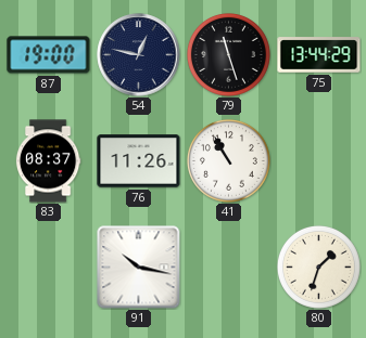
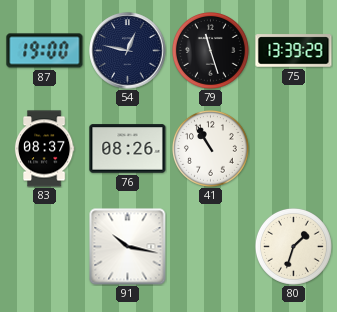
75: 13:44 -> 13:39 (294, 51)
76: 11:26 -> 08:26 (128, 149)
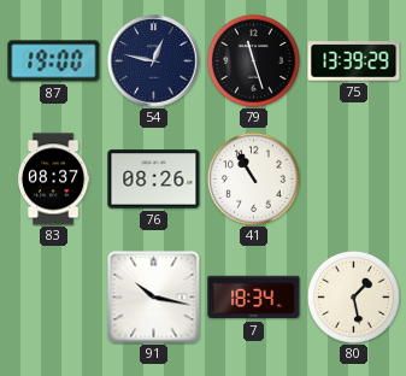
7: none -> 18:34 (254, 298)
80: 1:33 -> 1:28 (353, 296)
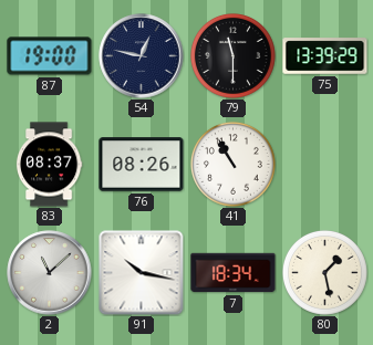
79: 11:27 -> 11:30 (232, 55)
2: none -> 11:08 (50, 273)
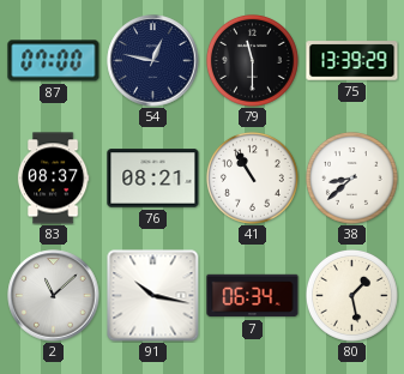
87: 19:00 -> 07:00 (54, 61)
76: 08:26 -> 08:21 (153, 179)
38: none -> 8:38 (351, 177)
7: 18:34 -> 06:34 (253, 296)
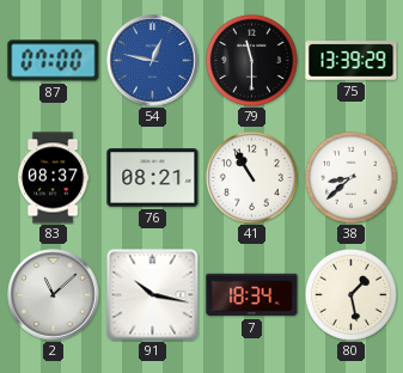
54 dial: navy -> blue (153, 61)
7: 06:34 -> 18:34 (252, 295)
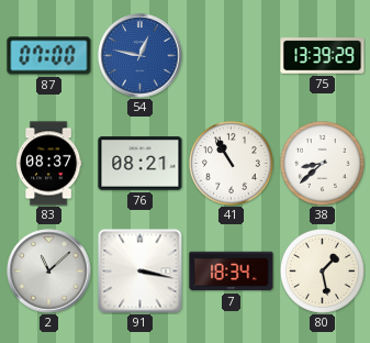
79: 11:30 -> none (251, 60)
91: 10:17 -> 3:17 (141, 272)
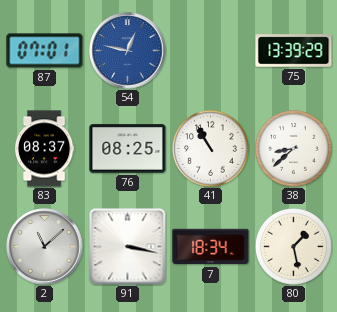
87: 07:00 -> 07:01 (45, 51)
76: 08:21 -> 08:25 (128, 149)
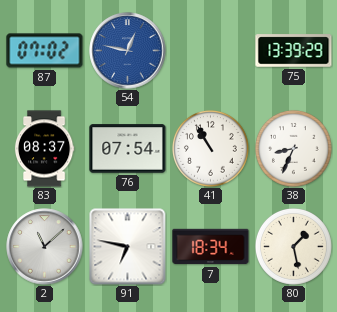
87: 07:01 -> 07:02 (45, 51)
76: 08:25 -> 07:54 (128, 149)
38: 8:38 -> 8:34 (293, 148)
91: 3:17 -> 6:47 (128, 247)
